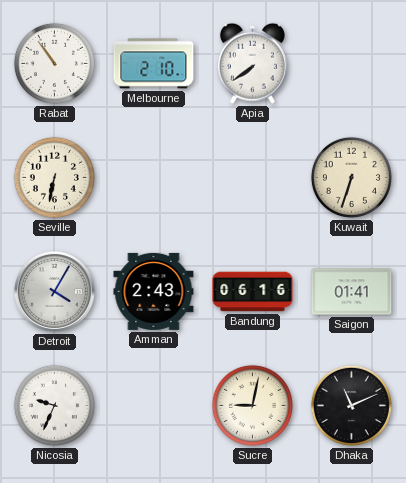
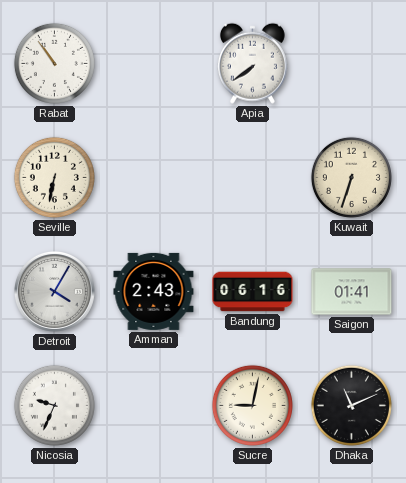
Melbourne: 2:10 -> none (154, 64)
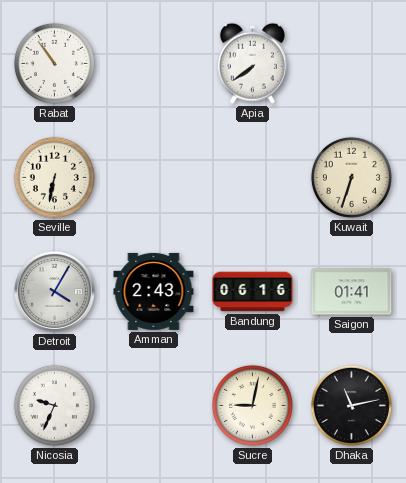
Dhaka: 11:11 -> 11:13 (351, 405)
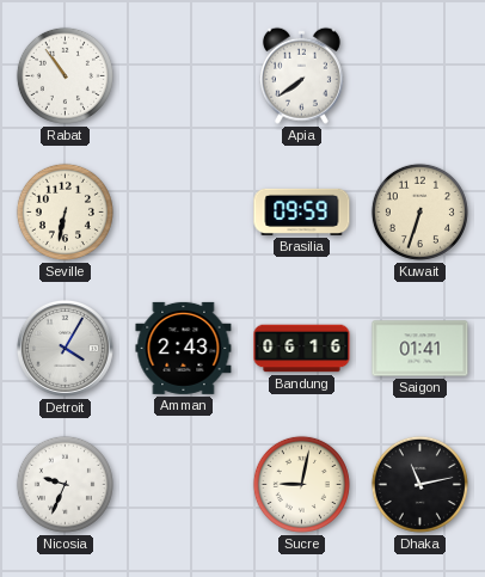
Brasilia: none -> 09:59 (302, 211)
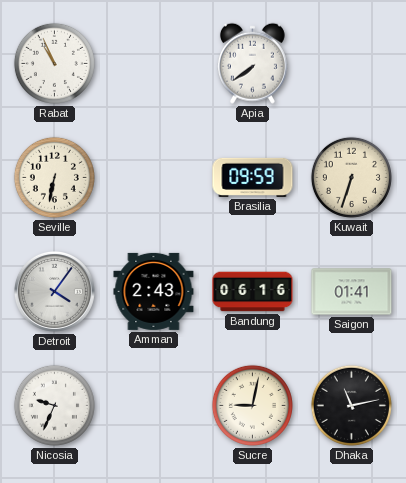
Rabat: 10:54 -> 10:56 (54, 63)
Detroit: 4:05 -> 4:06 (54, 291)
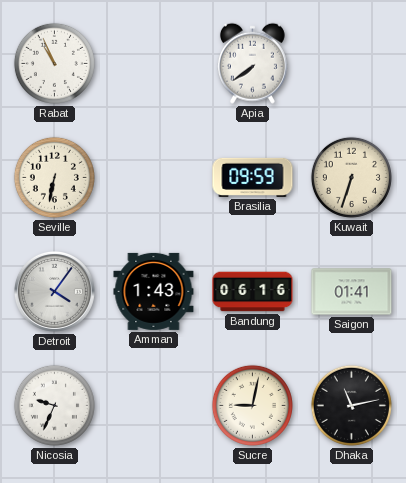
Amman: 2:43 -> 1:43 (154, 291)
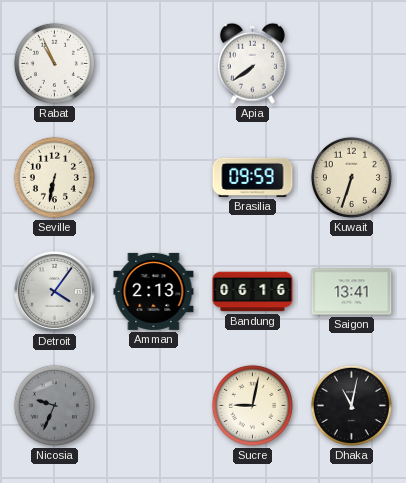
Amman: 1:43 -> 2:13 (154, 291)
Saigon: 01:41 -> 13:41 (352, 292)
Nicosia dial: white -> grey (54, 405)
Dhaka: 11:13 -> 11:02 (351, 405)
